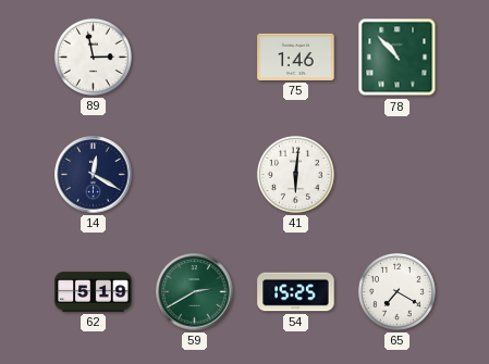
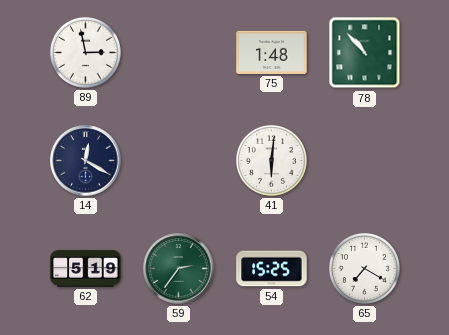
75: 1:46 -> 1:48 (272, 52)
59: 2:40 -> 2:36 (179, 269)
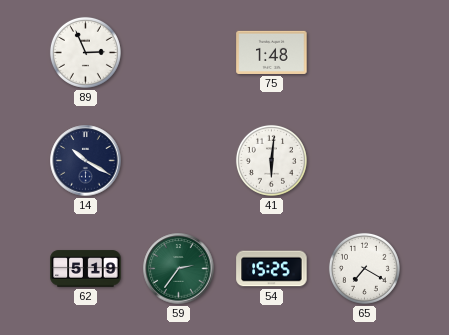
89: 2:58 -> 2:56 (85, 52)
78: 10:53 -> none (365, 53)
14: 12:20 -> 10:20 (86, 161)
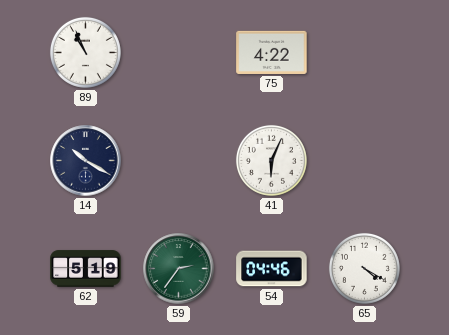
89: 2:56 -> 10:56 (85, 52)
75: 1:48 -> 4:22 (272, 52)
41: 6:01 -> 6:04 (271, 160)
54: 15:25 -> 04:46 (272, 269)
65: 7:20 -> 4:20 (364, 268)
